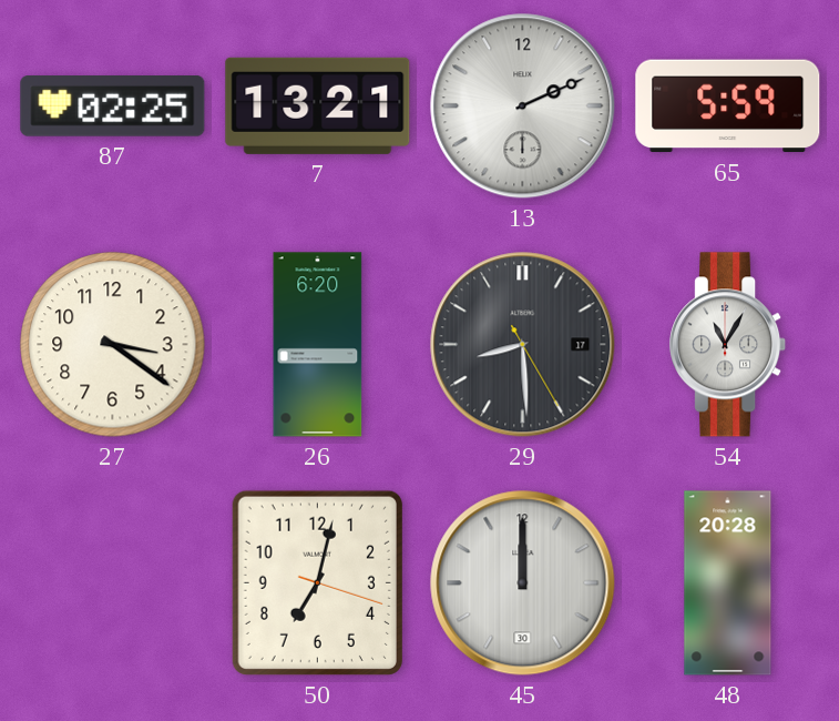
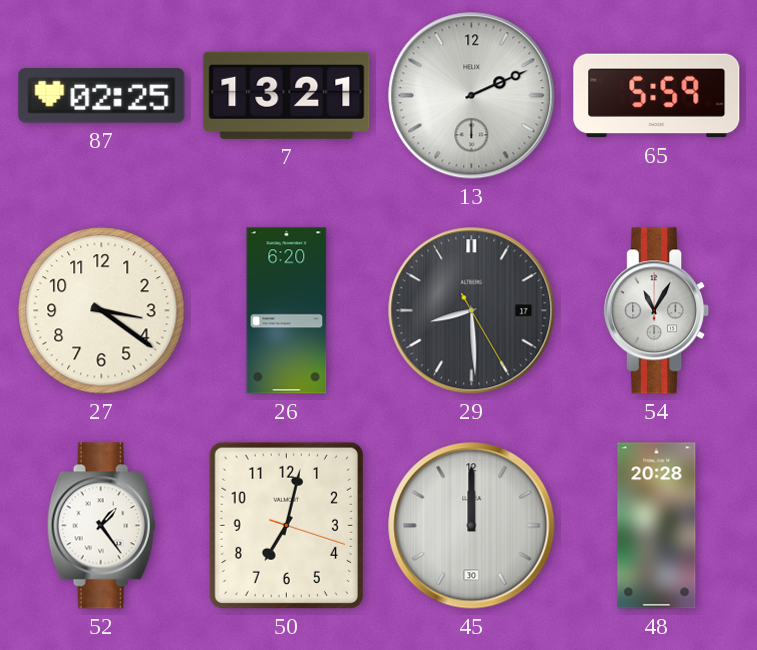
52: none -> 1:24 (101, 526)
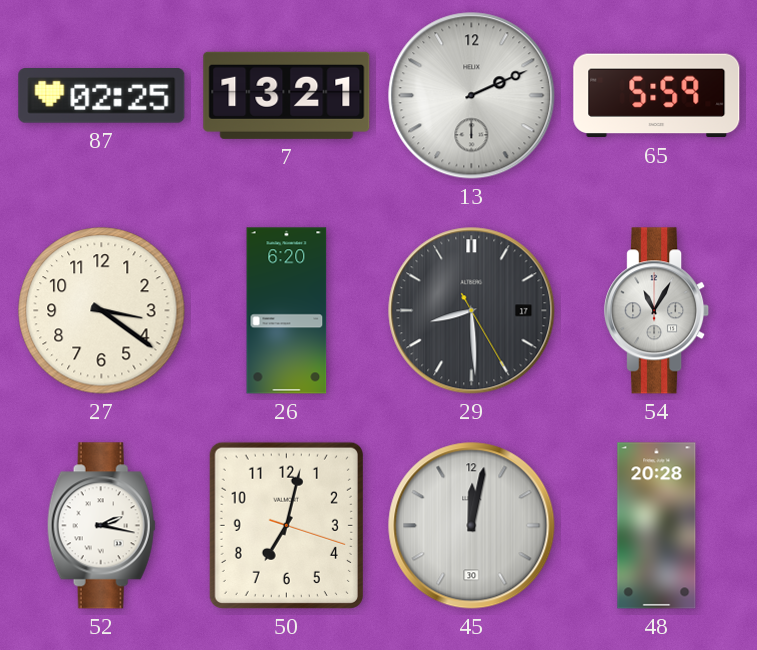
52: 1:24 -> 2:17 (101, 526)
45: 12:00 -> 12:02 (472, 526)
